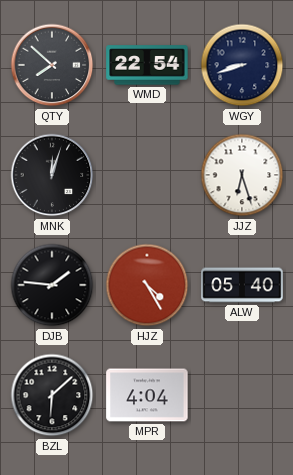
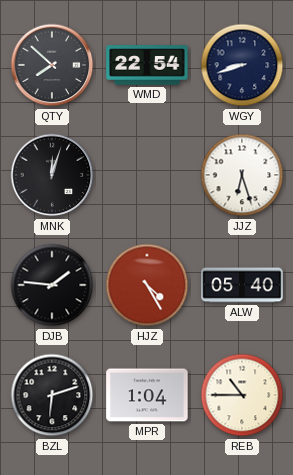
BZL: 6:08 -> 6:12 (52, 395)
MPR: 4:04 -> 1:04 (147, 395)
REB: none -> 10:45 (242, 395)
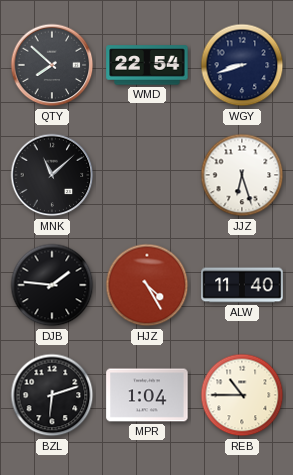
MNK: 12:03 -> 11:08 (52, 175)
ALW: 05:40 -> 11:40 (242, 285)
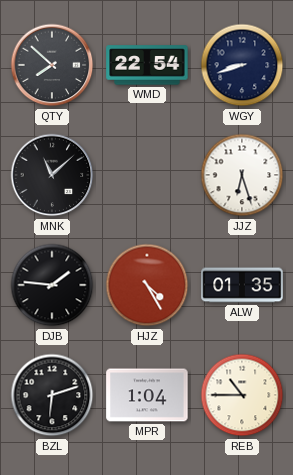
ALW: 11:40 -> 01:35 (242, 285)
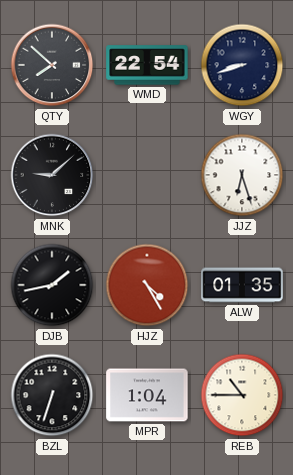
MNK: 11:08 -> 9:08 (52, 175)
DJB: 1:46 -> 1:43 (52, 285)
BZL: 6:12 -> 6:33 (52, 395)
